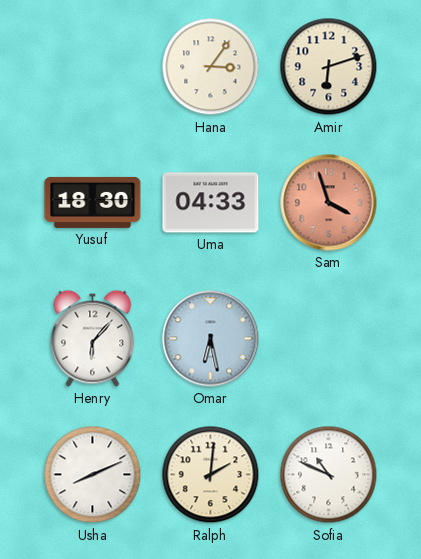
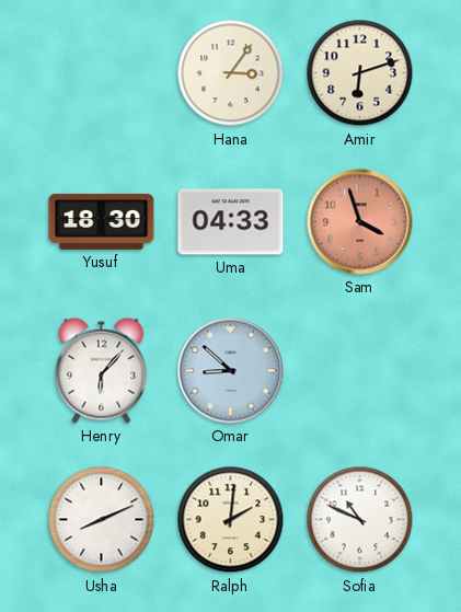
Omar: 6:28 -> 8:52 (231, 371)
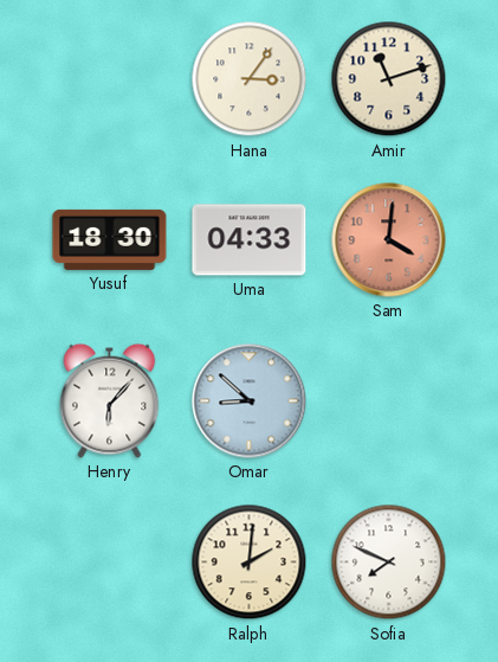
Amir: 6:12 -> 11:12 (389, 79)
Sam: 3:57 -> 4:01 (389, 240)
Usha: 8:11 -> none (102, 520)
Sofia: 10:49 -> 7:49 (389, 563)
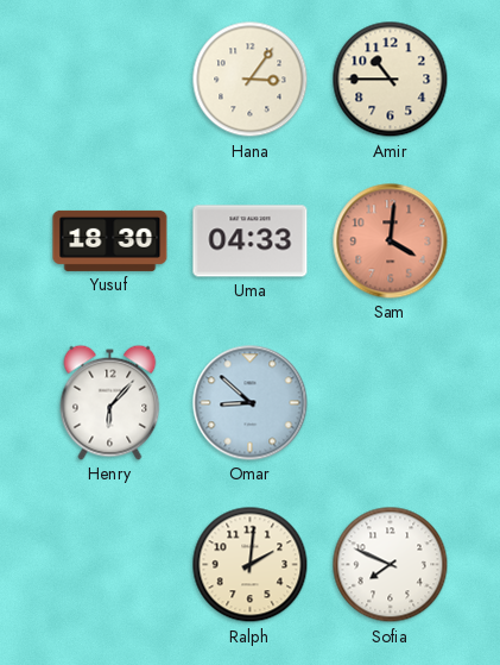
Amir: 11:12 -> 10:45 (391, 80)
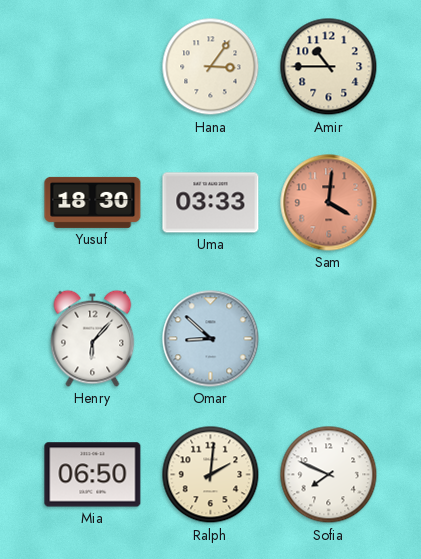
Uma: 04:33 -> 03:33 (211, 203)
Mia: none -> 06:50 (93, 475)
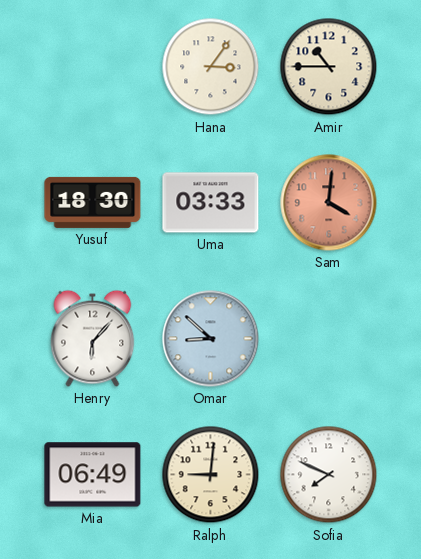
Mia: 06:50 -> 06:49 (93, 475)
Ralph: 2:01 -> 9:01 (211, 475)
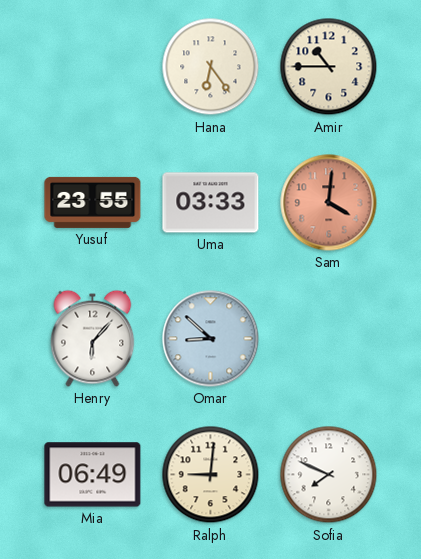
Hana: 3:06 -> 6:24 (211, 67)
Yusuf: 18:30 -> 23:55 (93, 202)
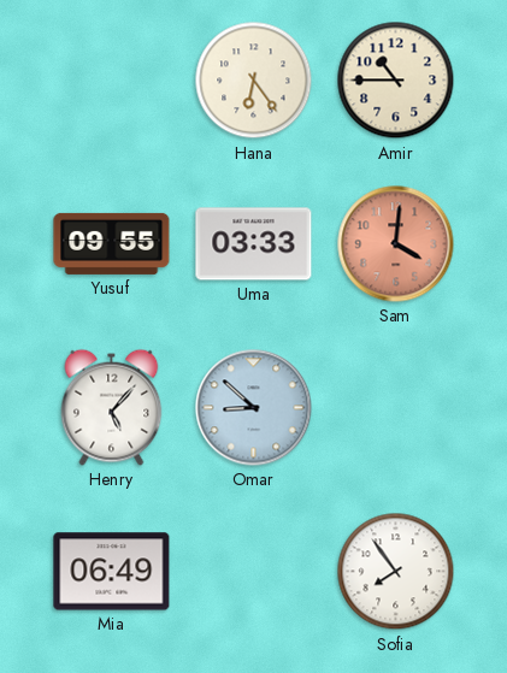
Yusuf: 23:55 -> 09:55 (112, 243)
Henry: 6:07 -> 5:07 (112, 407)
Ralph: 9:01 -> none (211, 475)
Sofia: 7:49 -> 7:54 (396, 572)
